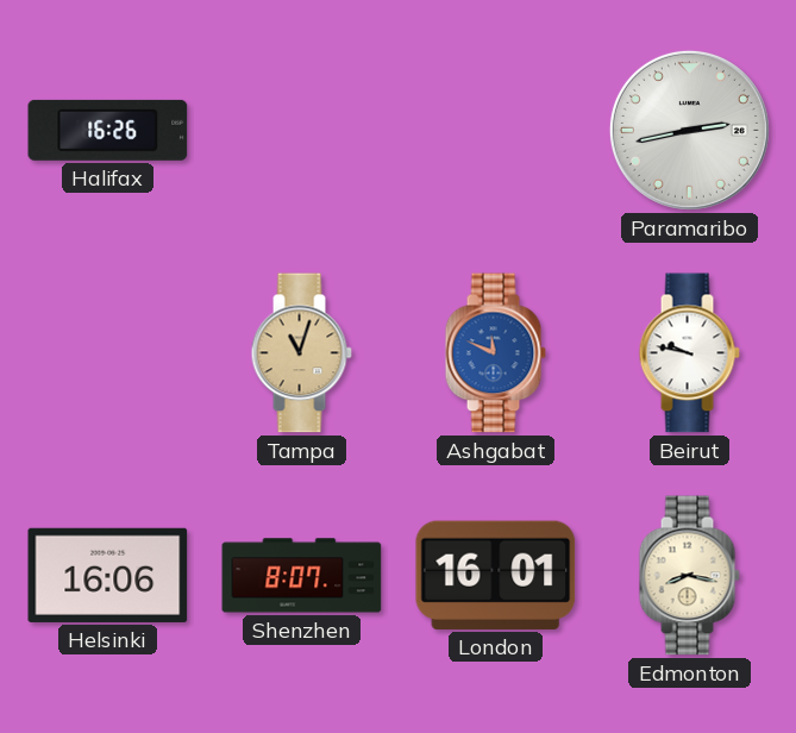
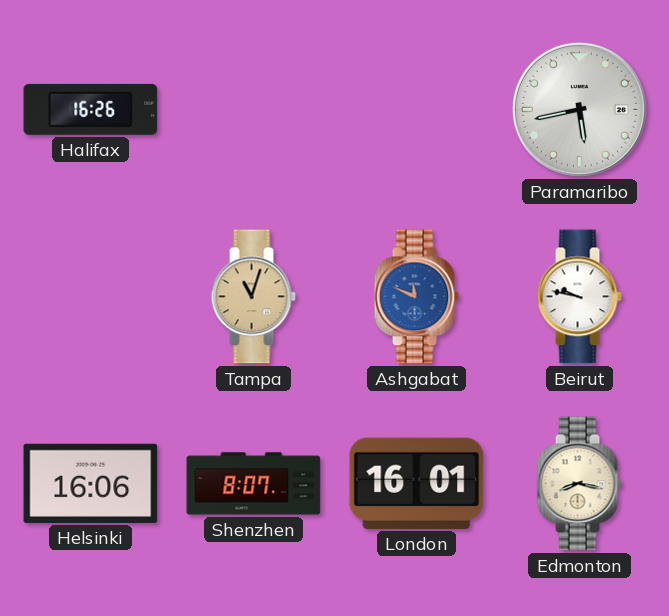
Paramaribo: 2:43 -> 5:43 (579, 109)
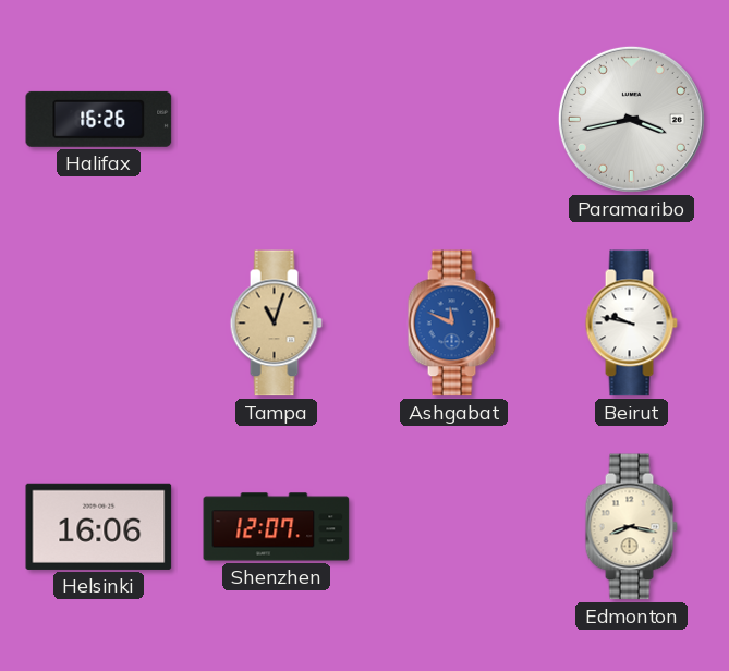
Paramaribo: 5:43 -> 3:43 (631, 119)
Shenzhen: 8:07 -> 12:07 (277, 527)
London: 16:01 -> none (417, 483)
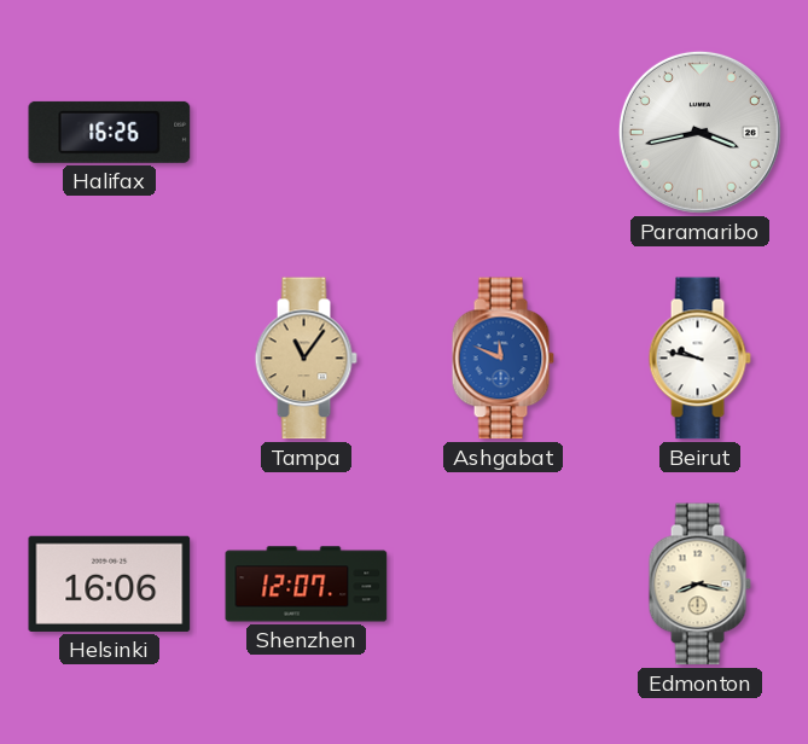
Tampa: 11:03 -> 11:06 (306, 359)
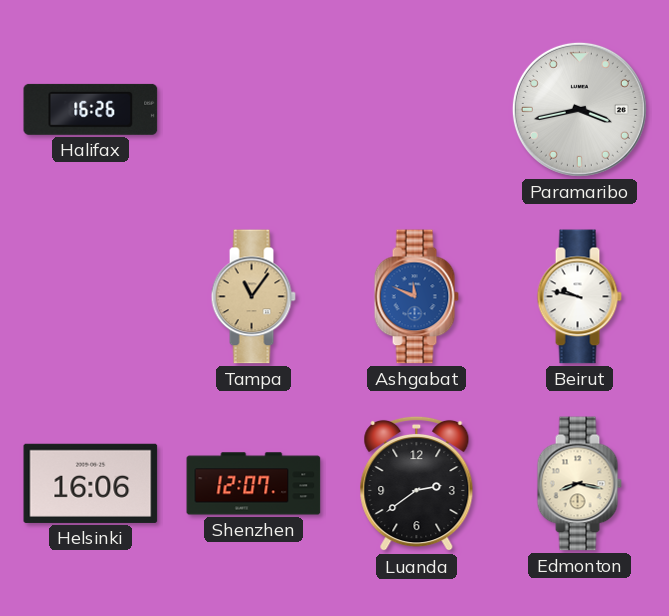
Luanda: none -> 2:39 (417, 484)
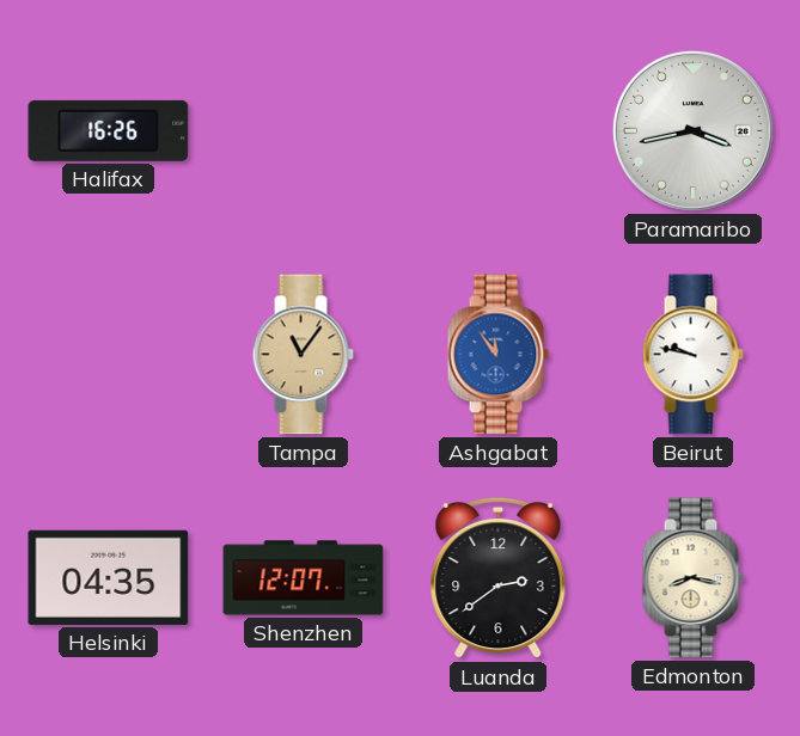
Ashgabat: 11:49 -> 11:54 (497, 355)
Helsinki: 16:06 -> 04:35 (109, 577)
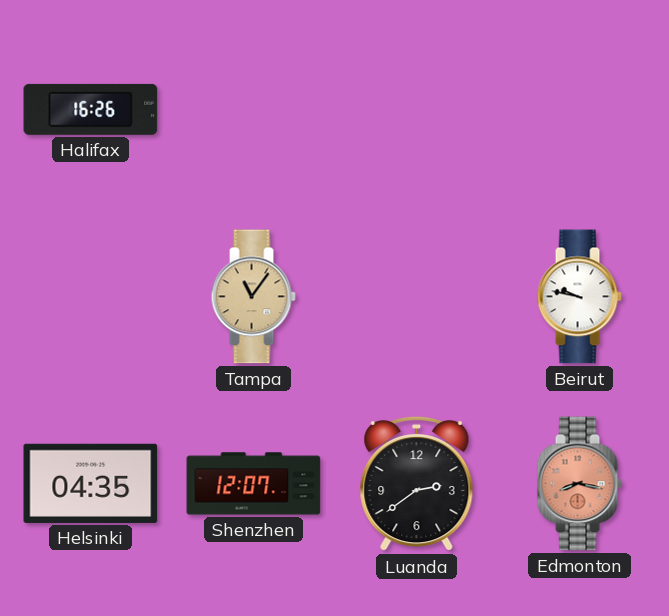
Paramaribo: 3:43 -> none (692, 130)
Ashgabat: 11:54 -> none (497, 355)
Edmonton dial: cream -> salmon (579, 484)
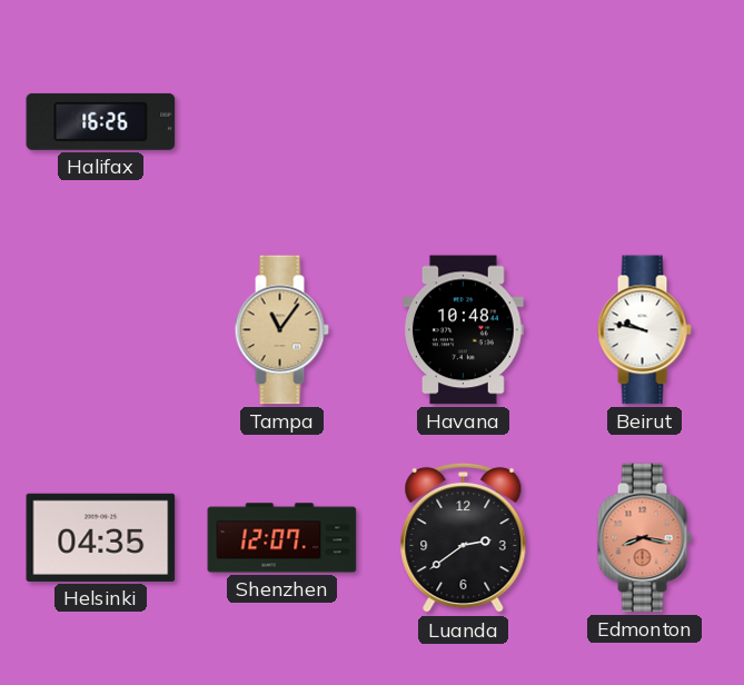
Havana: none -> 10:48 (464, 330)
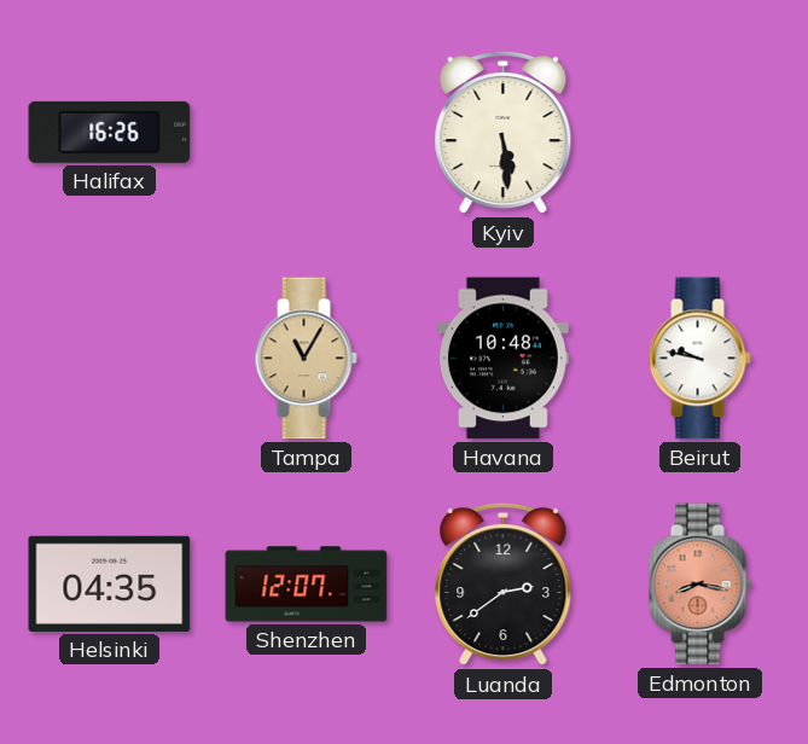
Kyiv: none -> 5:29 (504, 133)
Tampa: 11:06 -> 11:05 (306, 359)
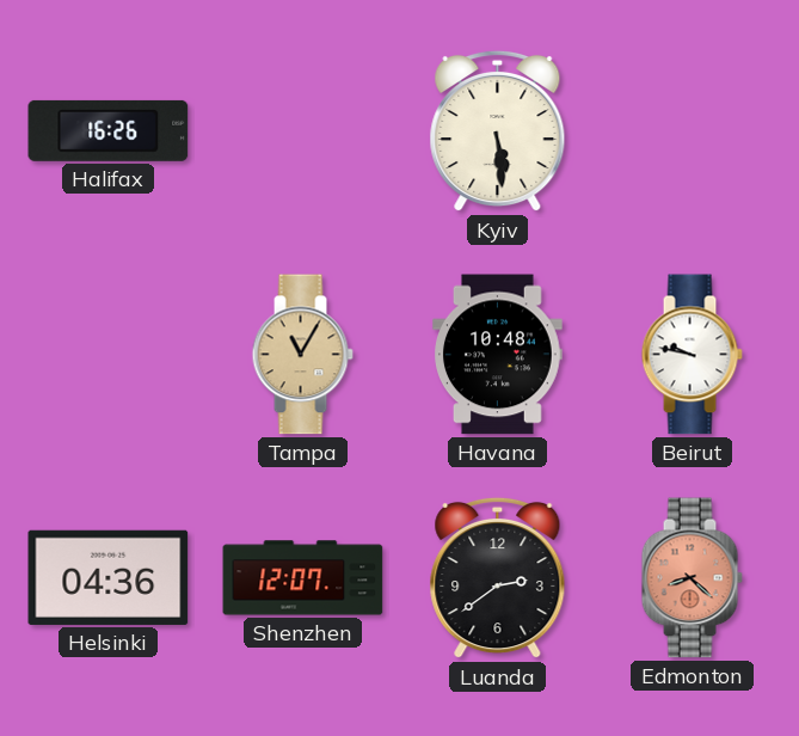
Helsinki: 04:35 -> 04:36 (109, 577)
Edmonton: 8:17 -> 8:22 (692, 578)
